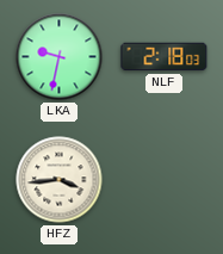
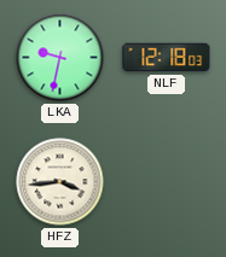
NLF: 2:18 -> 12:18 (167, 58)
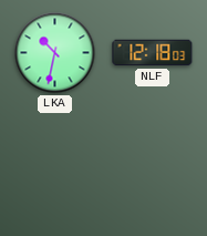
LKA: 9:32 -> 10:32 (55, 53)
HFZ: 3:44 -> none (60, 182)
